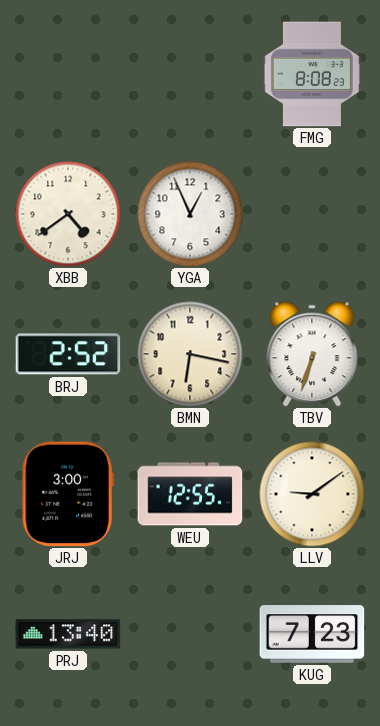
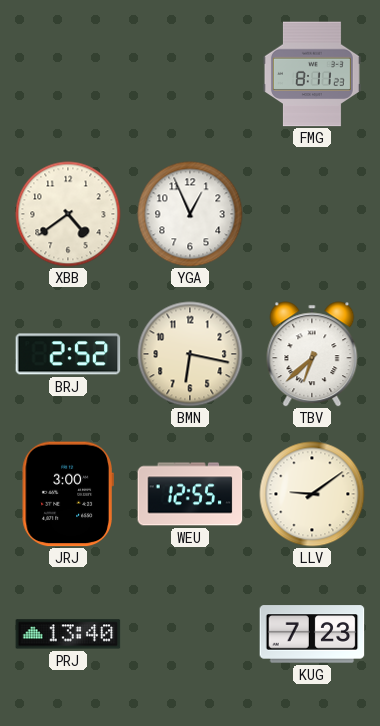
FMG: 8:08 -> 8:11 (312, 74)
TBV: 6:33 -> 6:38 (312, 354)
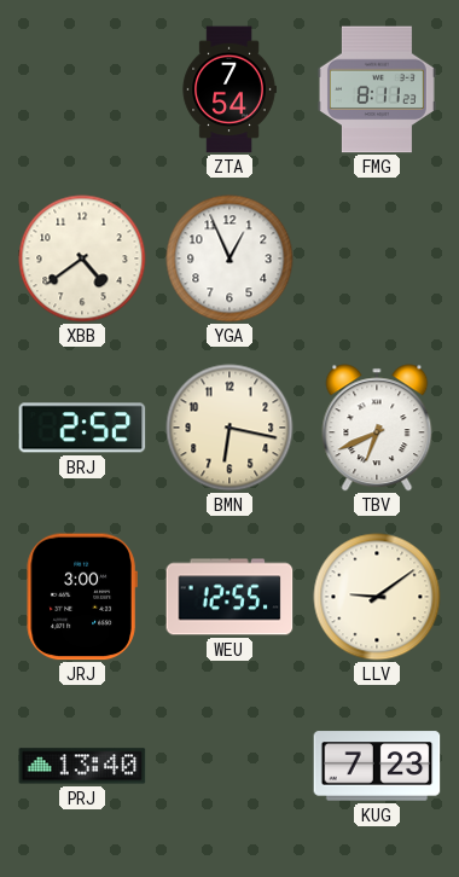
ZTA: none -> 7:54 (230, 89)
TBV: 6:38 -> 6:41 (377, 428)
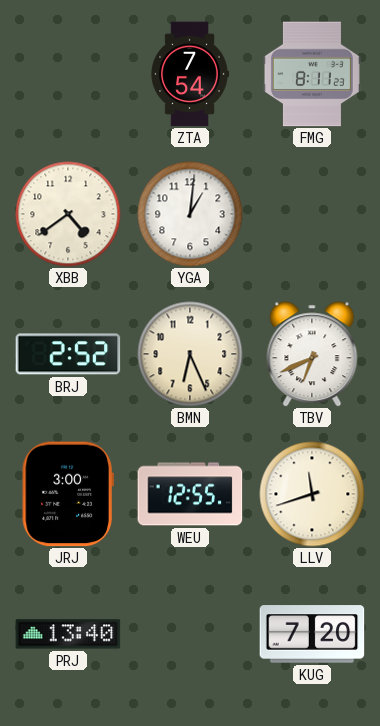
YGA: 12:56 -> 1:01 (190, 214)
BMN: 6:17 -> 6:26 (190, 354)
LLV: 9:09 -> 11:42 (312, 494)
KUG: 7:23 -> 7:20 (312, 634)
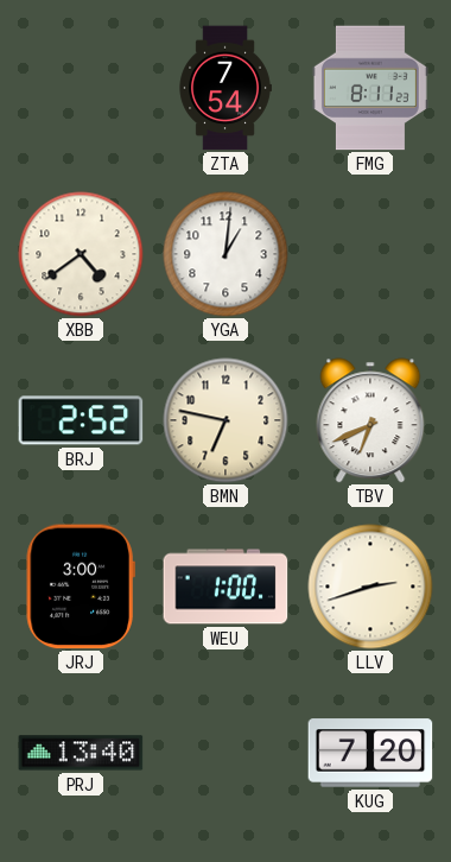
BMN: 6:26 -> 6:47 (225, 420)
WEU: 12:55 -> 1:00 (225, 587)
LLV: 11:42 -> 2:42 (370, 587)
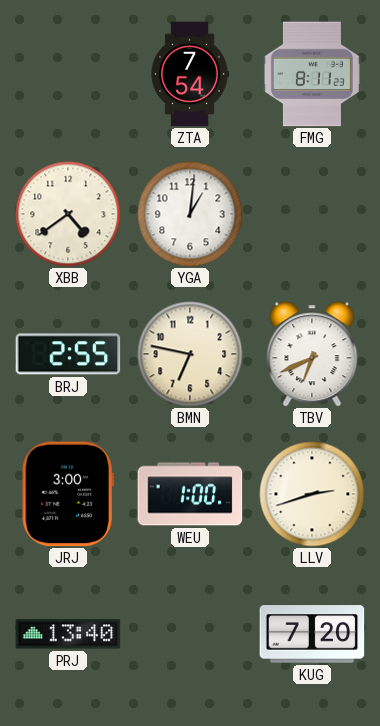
BRJ: 2:52 -> 2:55 (68, 354)
